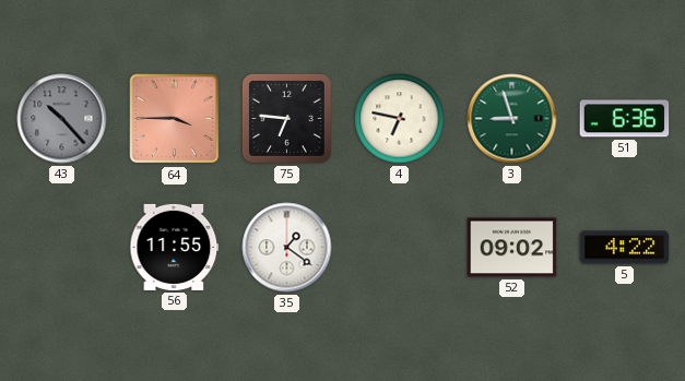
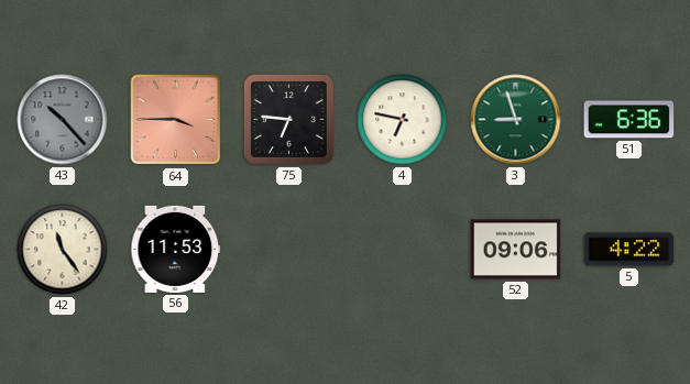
42: none -> 11:24 (63, 250)
56: 11:55 -> 11:53 (176, 249)
35: 1:21 -> none (287, 248)
52: 09:02 -> 09:06 (516, 250)
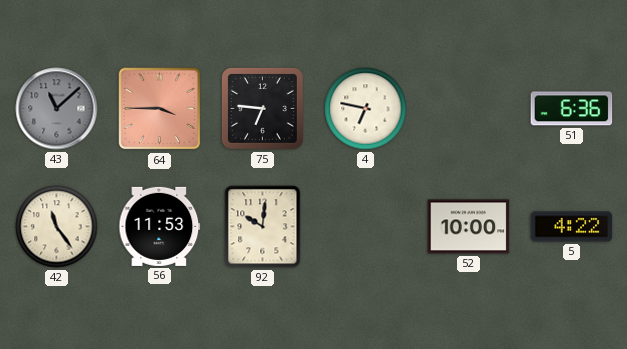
43: 10:23 -> 11:08 (57, 109)
3: 8:57 -> none (516, 120)
92: none -> 10:01 (263, 227)
52: 09:06 -> 10:00 (469, 227)
